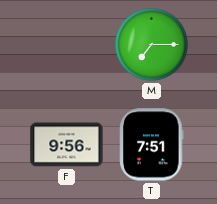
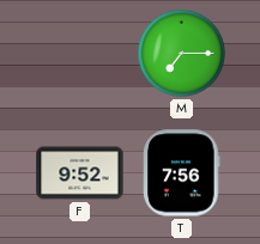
F: 9:56 -> 9:52 (80, 173)
T: 7:51 -> 7:56 (182, 173)
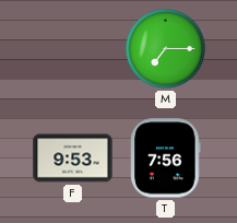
F: 9:52 -> 9:53 (73, 159)
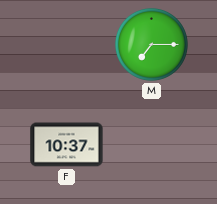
F: 9:53 -> 10:37 (67, 145)
T: 7:56 -> none (166, 159)
